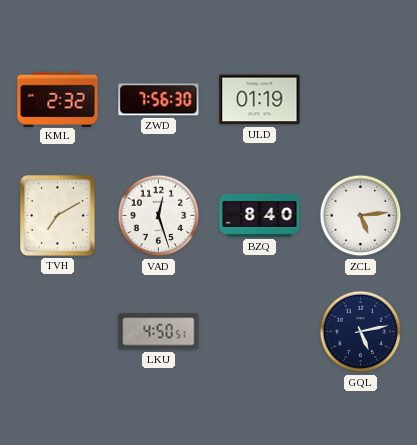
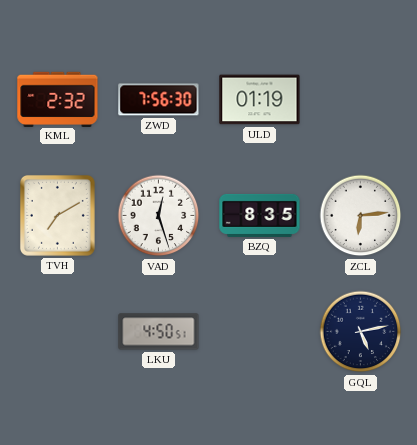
BZQ: 8:40 -> 8:35 (260, 215)
ZCL: 5:14 -> 6:14 (361, 216)
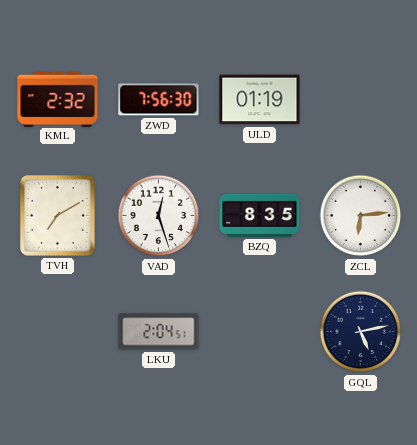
LKU: 4:50 -> 2:04 (159, 332)
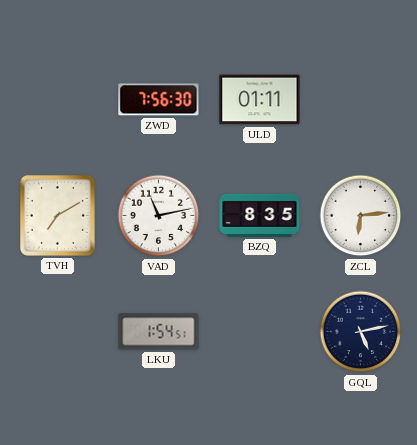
KML: 2:32 -> none (58, 99)
ULD: 01:19 -> 01:11 (260, 100)
VAD: 12:27 -> 11:13 (159, 216)
LKU: 2:04 -> 1:54 (159, 332)
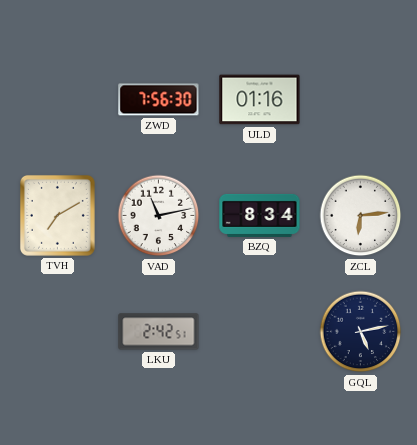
ULD: 01:11 -> 01:16 (260, 100)
BZQ: 8:35 -> 8:34 (260, 215)
LKU: 1:54 -> 2:42 (159, 332)
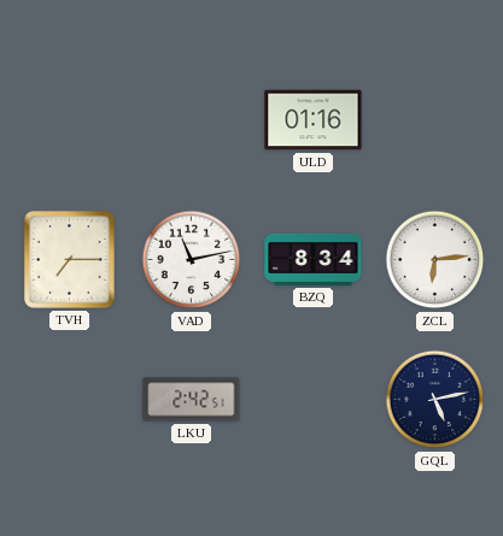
ZWD: 7:56 -> none (159, 100)
TVH: 7:10 -> 7:15 (69, 259)
